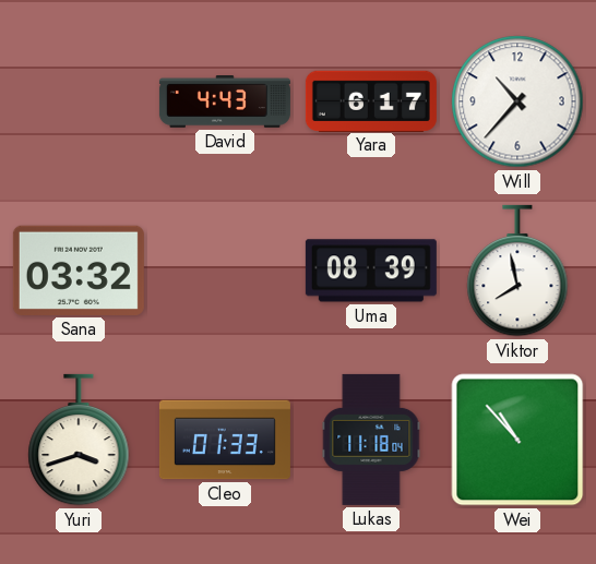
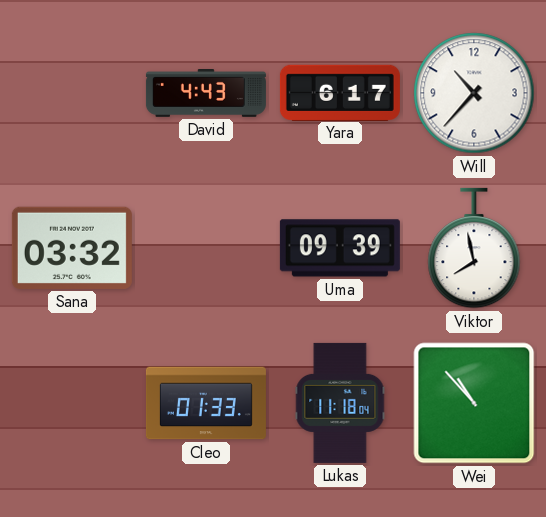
Uma: 08:39 -> 09:39 (340, 248)
Yuri: 3:42 -> none (79, 440)
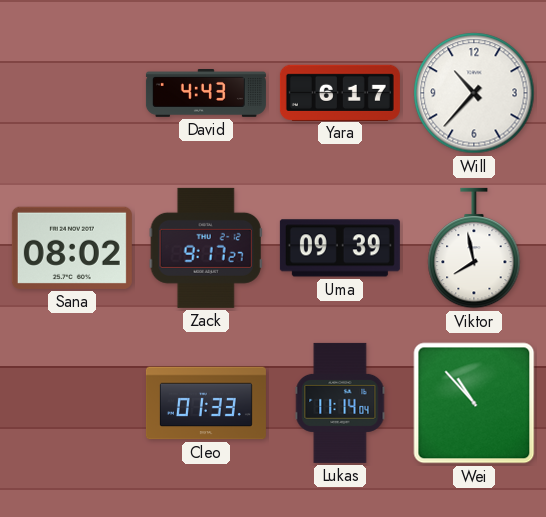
Sana: 03:32 -> 08:02 (72, 248)
Zack: none -> 9:17 (206, 248)
Lukas: 11:18 -> 11:14 (340, 403)
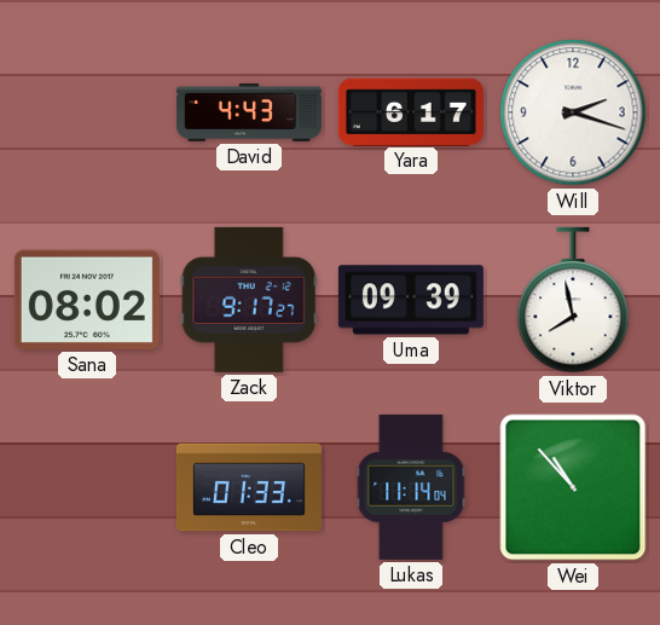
Will: 10:37 -> 2:18 (573, 112)
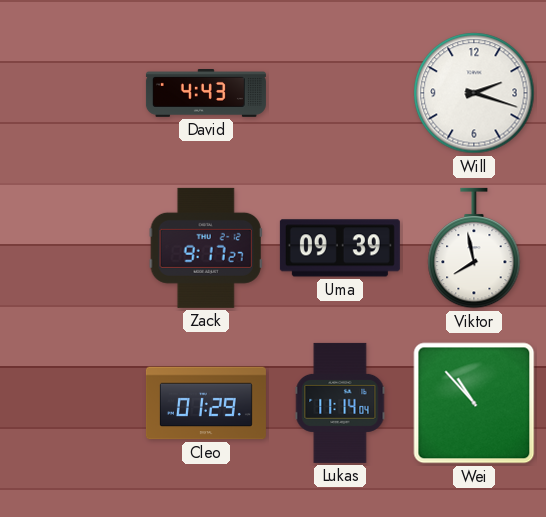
Yara: 6:17 -> none (411, 111)
Sana: 08:02 -> none (87, 300)
Cleo: 01:33 -> 01:29 (206, 403)
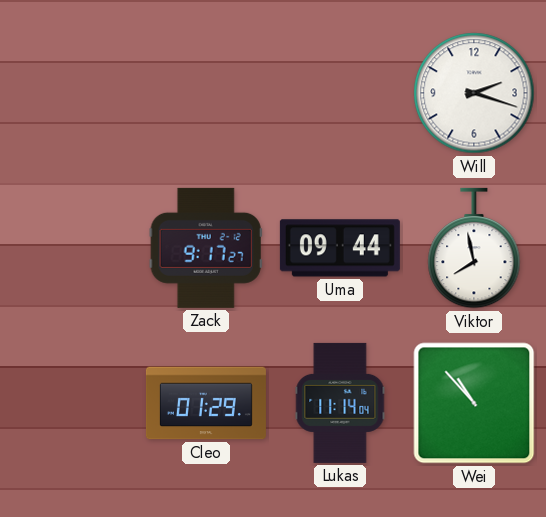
David: 4:43 -> none (206, 94)
Uma: 09:39 -> 09:44 (340, 248)
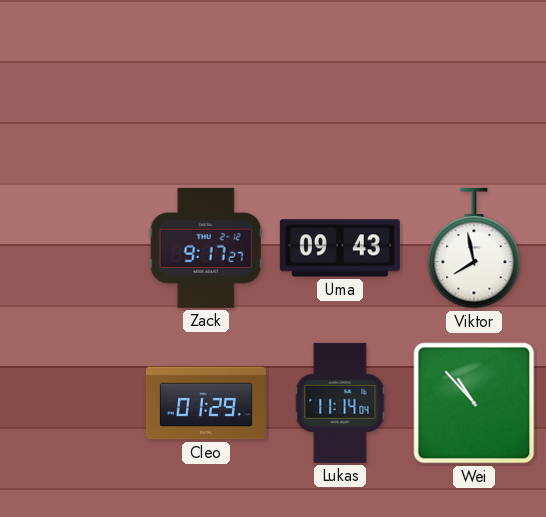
Will: 2:18 -> none (474, 93)
Uma: 09:44 -> 09:43 (340, 248)
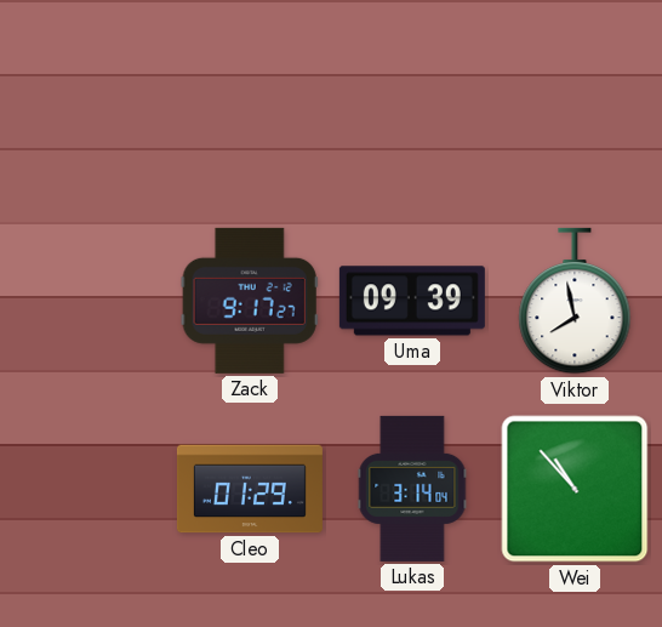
Uma: 09:43 -> 09:39 (412, 301)
Lukas: 11:14 -> 3:14 (412, 489)
